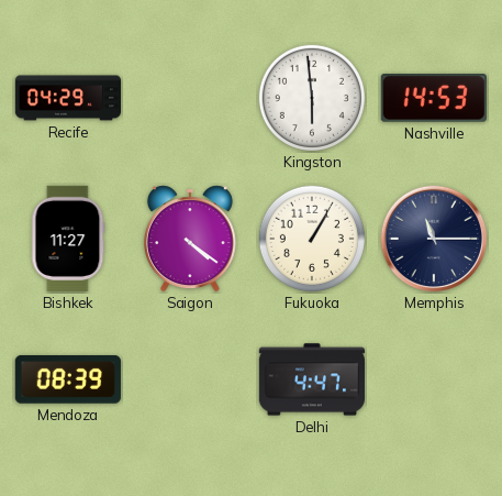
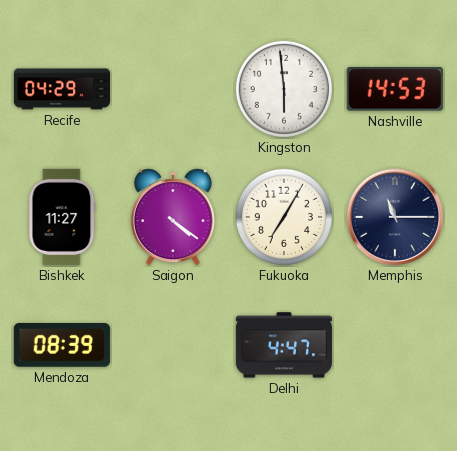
Fukuoka: 1:05 -> 7:05 (284, 217)
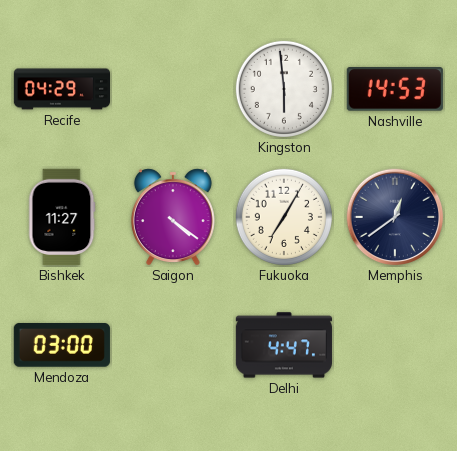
Memphis: 11:15 -> 12:39 (395, 217)
Mendoza: 08:39 -> 03:00 (62, 346)
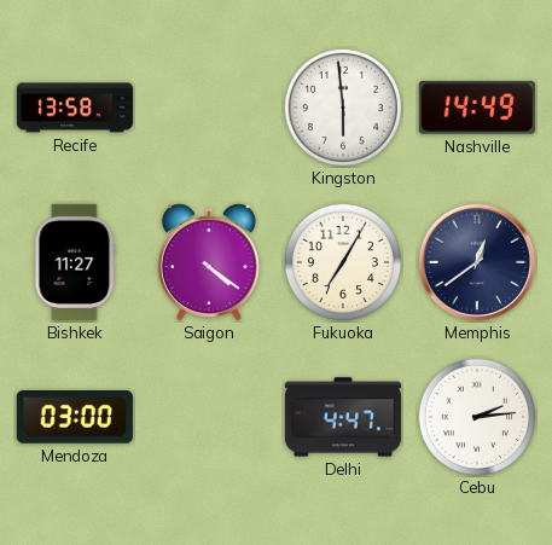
Recife: 04:29 -> 13:58 (74, 108)
Nashville: 14:53 -> 14:49 (477, 109)
Cebu: none -> 2:14 (477, 417)
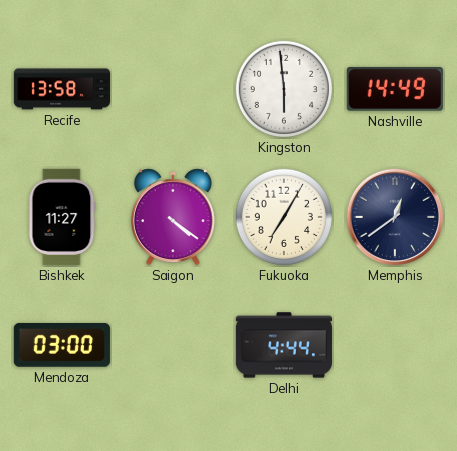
Delhi: 4:47 -> 4:44 (284, 345)
Cebu: 2:14 -> none (477, 417)
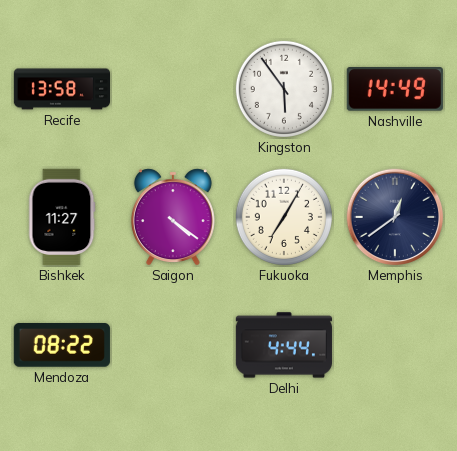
Kingston: 5:59 -> 5:54 (284, 89)
Mendoza: 03:00 -> 08:22 (62, 346)
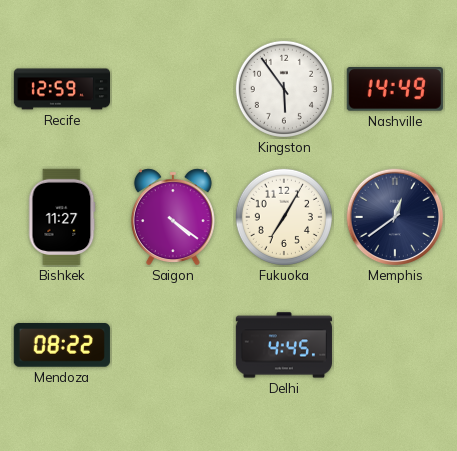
Recife: 13:58 -> 12:59 (61, 89)
Delhi: 4:44 -> 4:45 (284, 345)
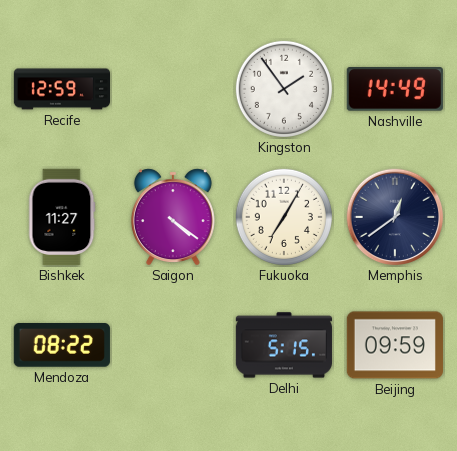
Kingston: 5:54 -> 1:54 (284, 89)
Delhi: 4:45 -> 5:15 (284, 345)
Beijing: none -> 09:59 (395, 345)
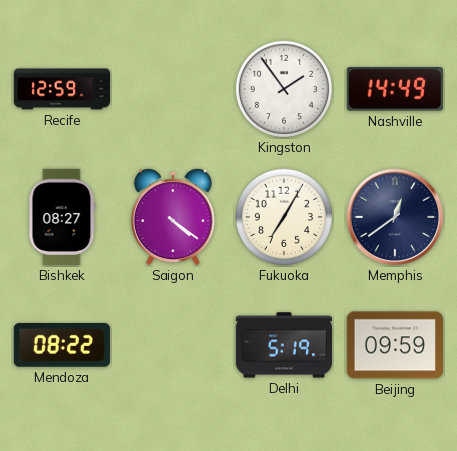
Bishkek: 11:27 -> 08:27 (62, 217)
Delhi: 5:15 -> 5:19 (284, 345)
